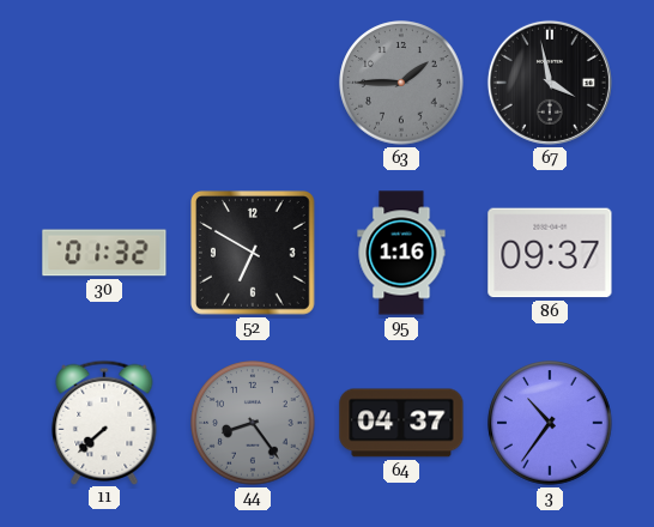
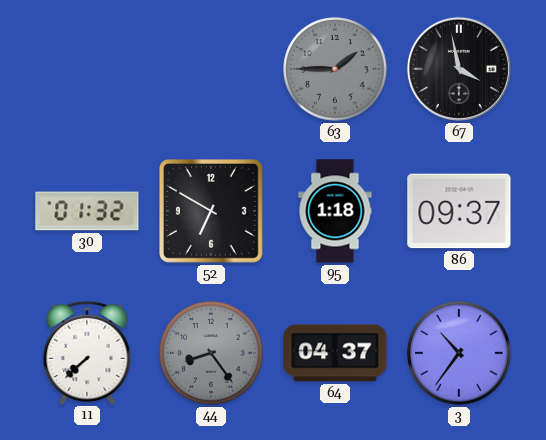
95: 1:16 -> 1:18 (335, 211)
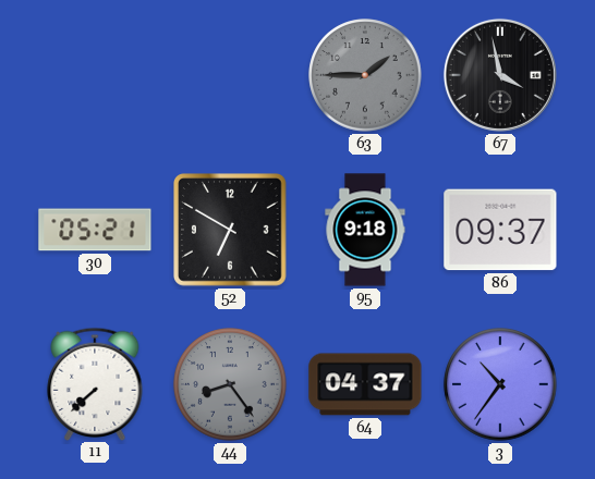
30: 01:32 -> 05:21 (95, 230)
95: 1:18 -> 9:18 (365, 230)
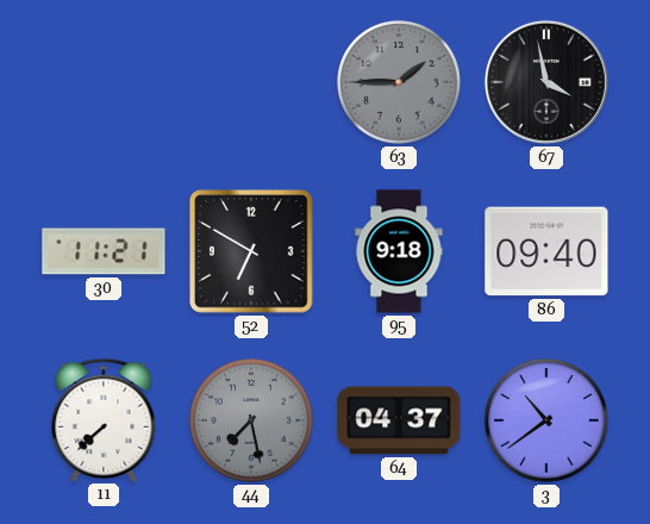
30: 05:21 -> 11:21 (104, 251)
86: 09:37 -> 09:40 (546, 251)
44: 8:24 -> 7:28 (251, 420)
3: 10:36 -> 10:39 (546, 420)
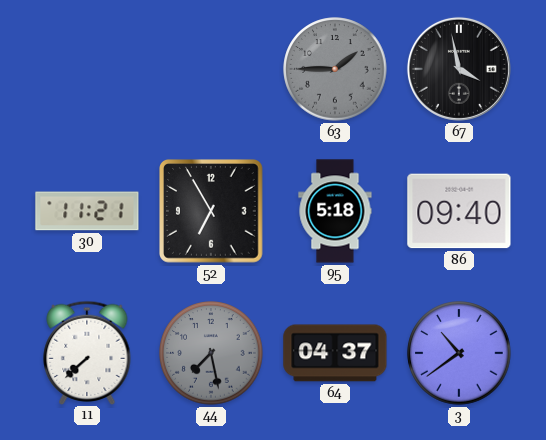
52: 6:50 -> 6:55 (212, 212)
95: 9:18 -> 5:18 (335, 211)
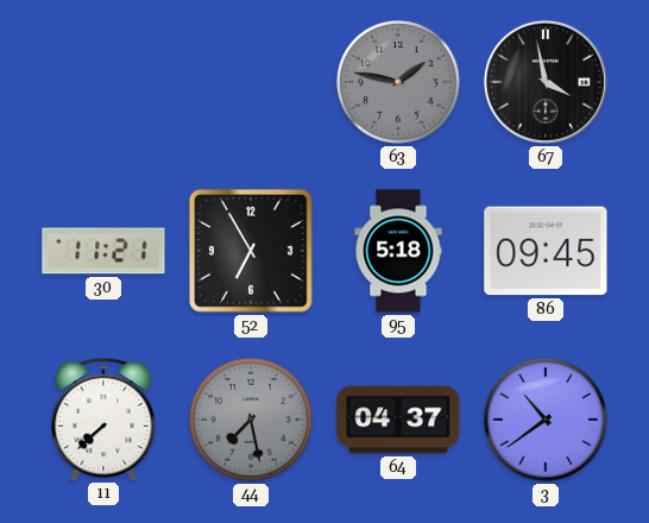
63: 1:45 -> 1:47 (398, 82)
86: 09:40 -> 09:45 (546, 251)
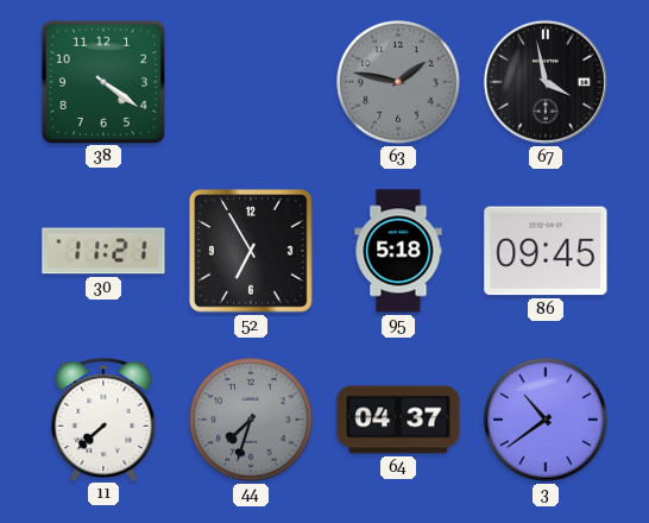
38: none -> 4:21 (102, 81)
44: 7:28 -> 7:33 (251, 420)
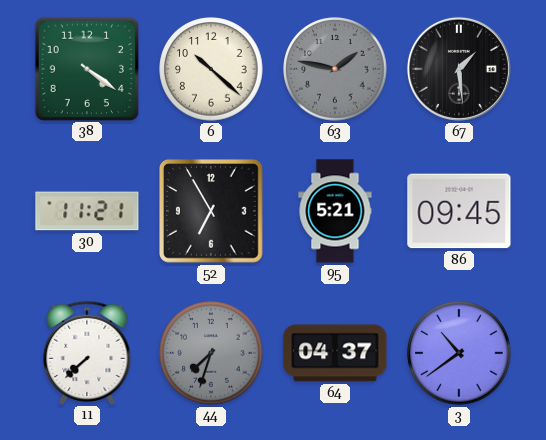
6: none -> 10:22 (211, 69)
67: 3:58 -> 1:29 (459, 69)
95: 5:18 -> 5:21 (335, 211)
